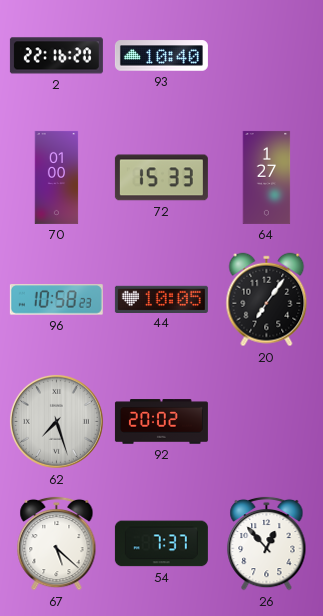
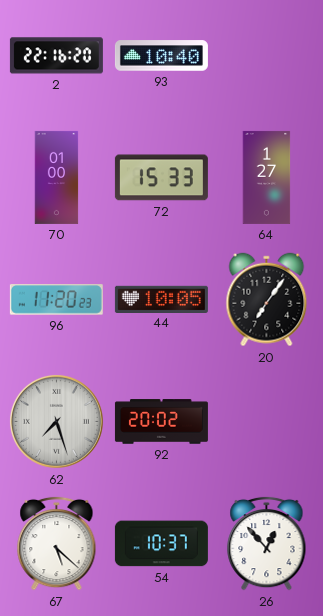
96: 10:58 -> 11:20 (56, 300)
54: 7:37 -> 10:37 (161, 544)
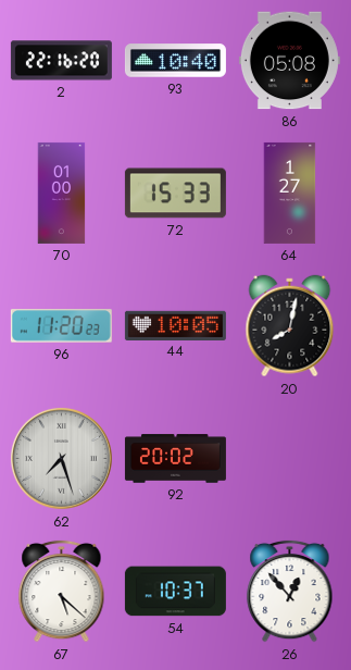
86: none -> 05:08 (289, 61)
20: 7:06 -> 8:02 (290, 326)
